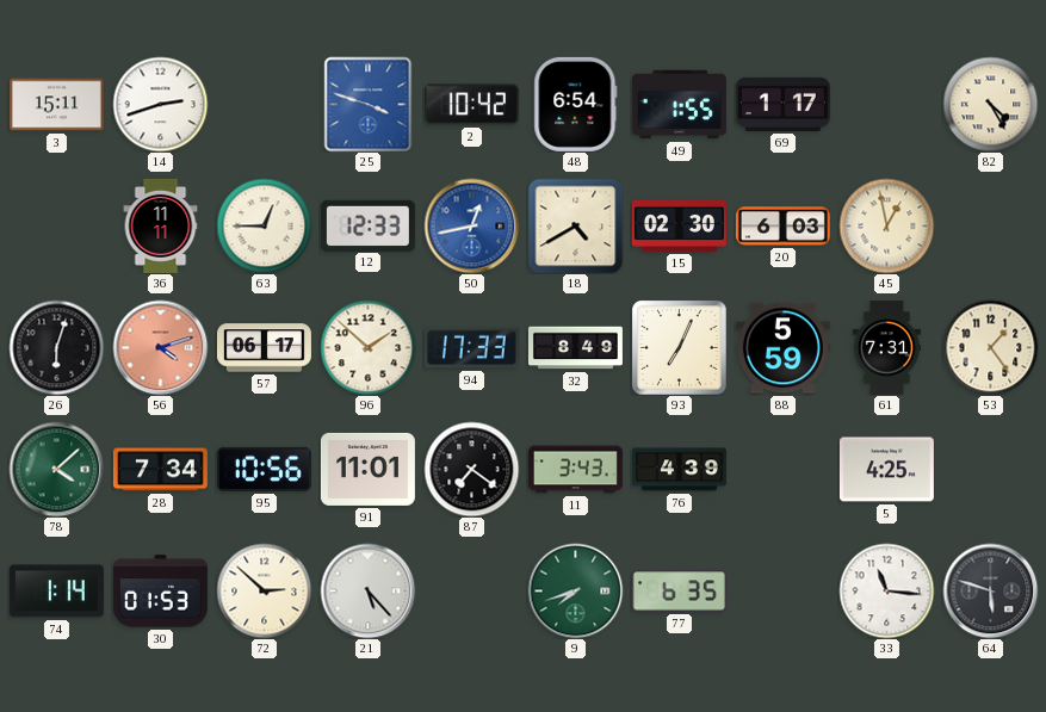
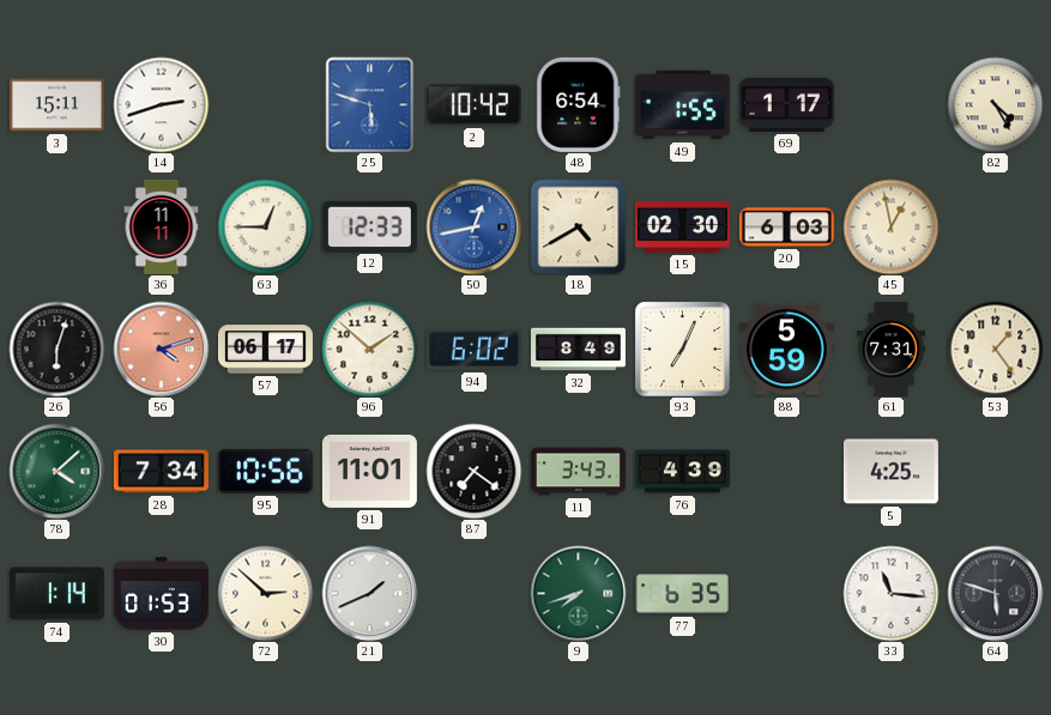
25: 3:48 -> 5:48 (370, 104)
94: 17:33 -> 6:02 (473, 350)
21: 5:23 -> 1:41 (369, 593)
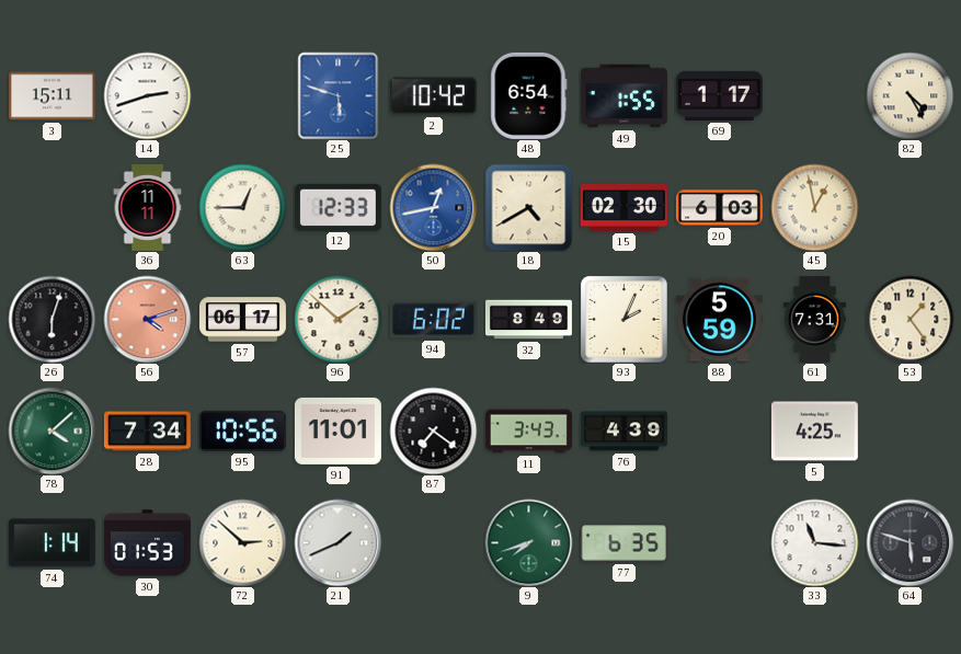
93: 7:04 -> 2:04 (625, 320)
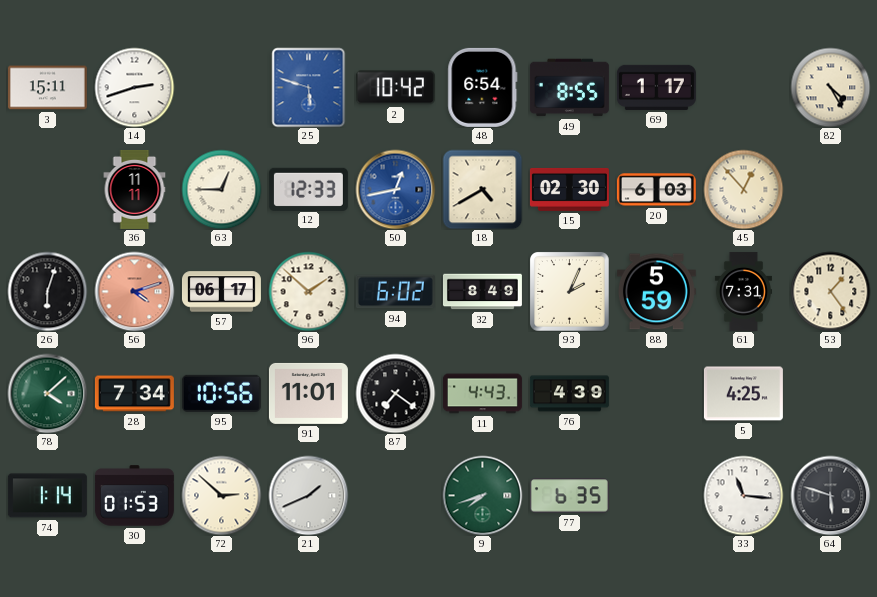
49: 1:55 -> 8:55 (569, 88)
45: 12:58 -> 12:53 (743, 189)
11: 3:43 -> 4:43 (482, 394)
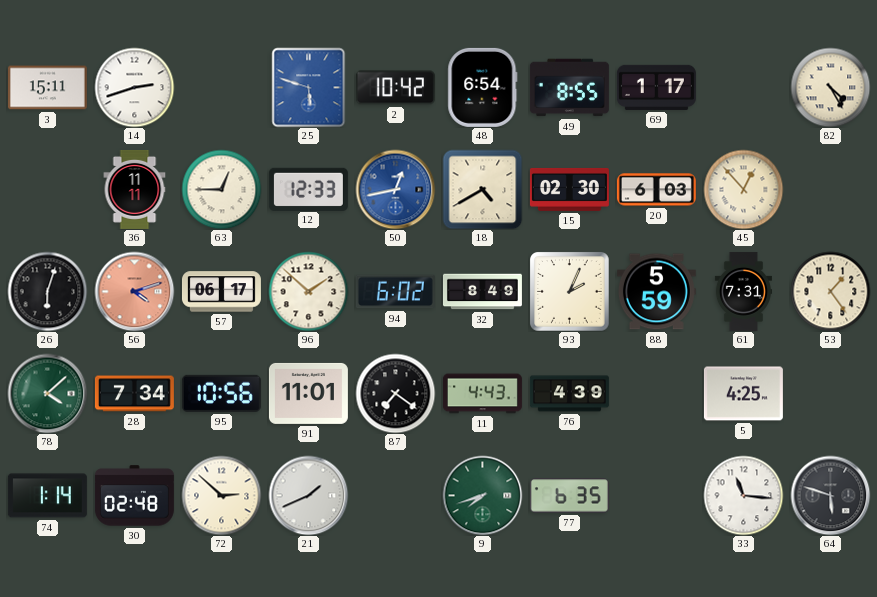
30: 01:53 -> 02:48 (134, 496)
